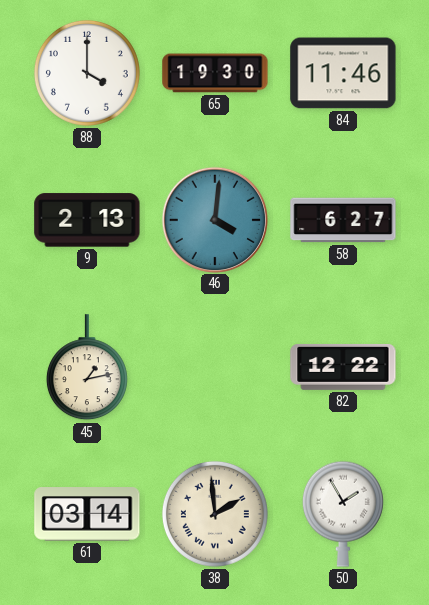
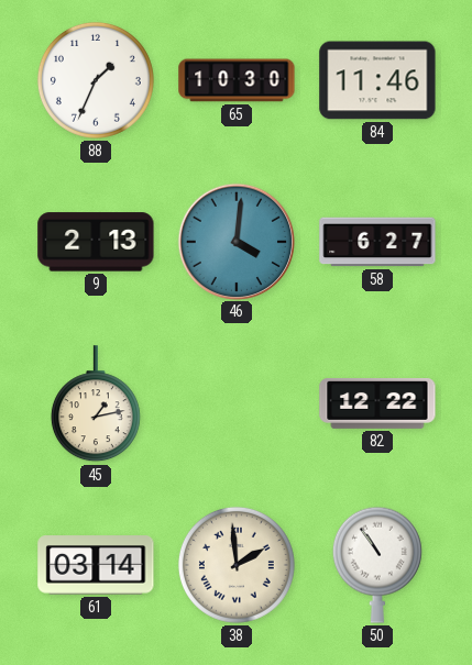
88: 4:00 -> 1:34 (96, 80)
65: 19:30 -> 10:30 (237, 80)
50: 1:55 -> 10:54 (377, 565)
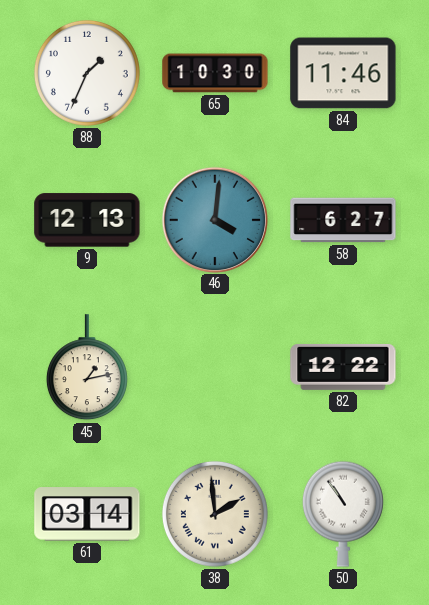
9: 2:13 -> 12:13 (87, 220)
